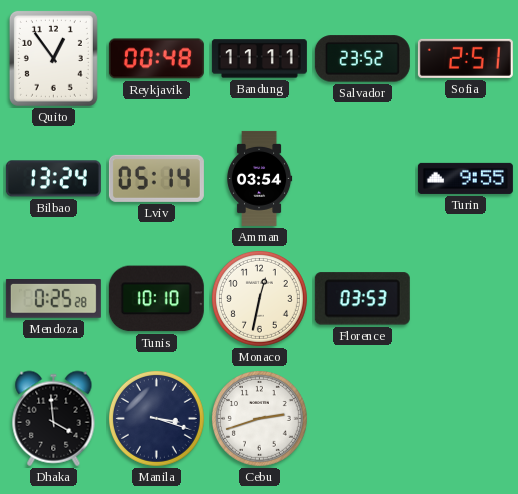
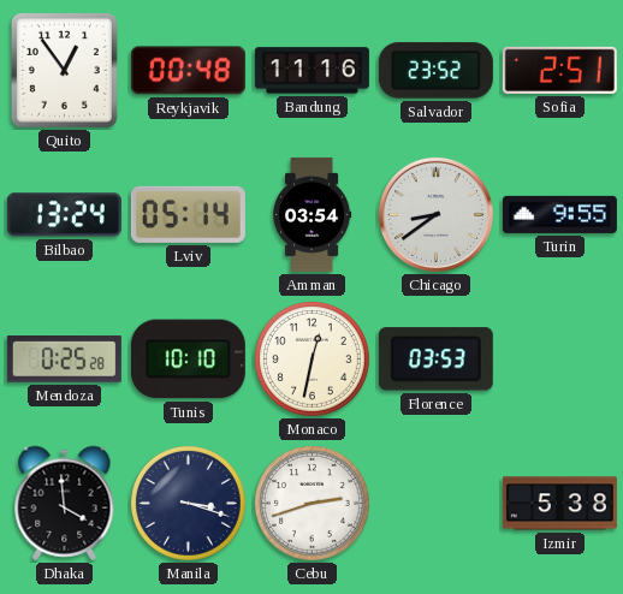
Bandung: 11:11 -> 11:16 (311, 71)
Chicago: none -> 8:39 (435, 214)
Izmir: none -> 5:38 (559, 504)
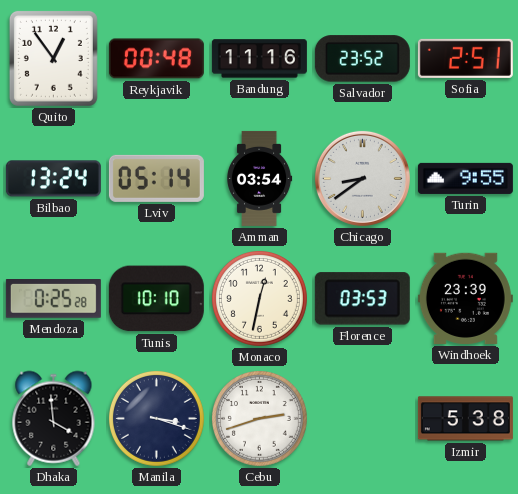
Windhoek: none -> 23:39 (465, 298)
